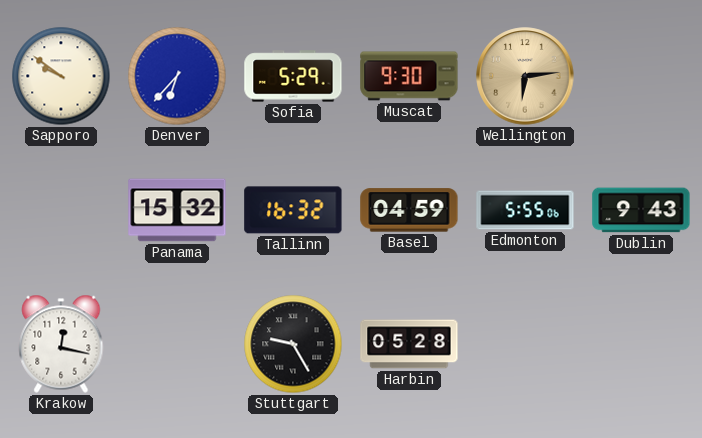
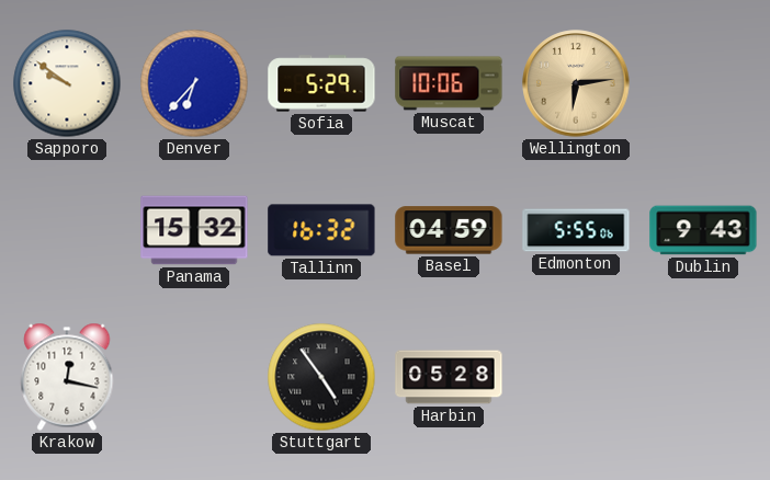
Muscat: 9:30 -> 10:06 (449, 83)
Stuttgart: 9:25 -> 4:54 (321, 377)
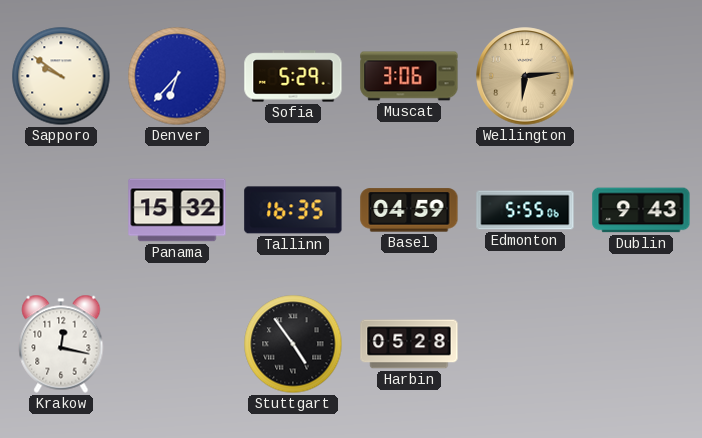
Muscat: 10:06 -> 3:06 (409, 76)
Tallinn: 16:32 -> 16:35 (293, 210)
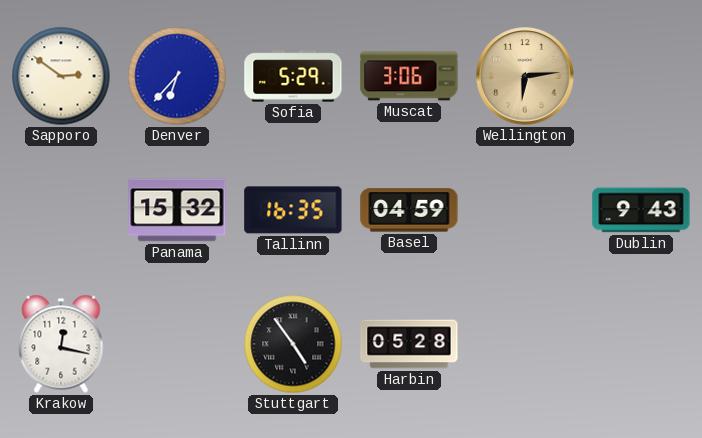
Sapporo: 9:51 -> 2:51 (61, 76)
Edmonton: 5:55 -> none (525, 210)
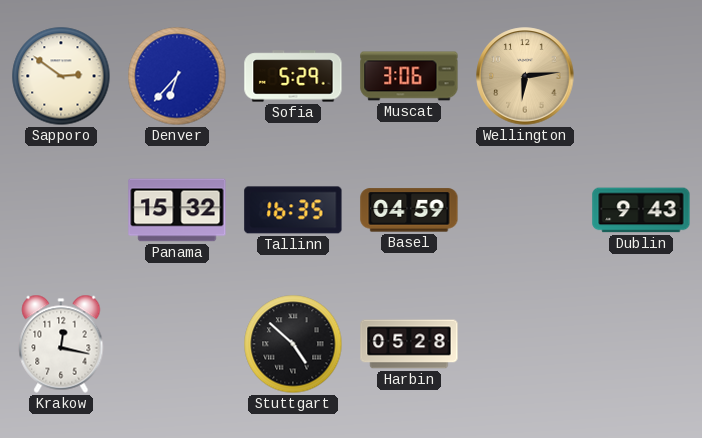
Stuttgart: 4:54 -> 4:52 (293, 344)
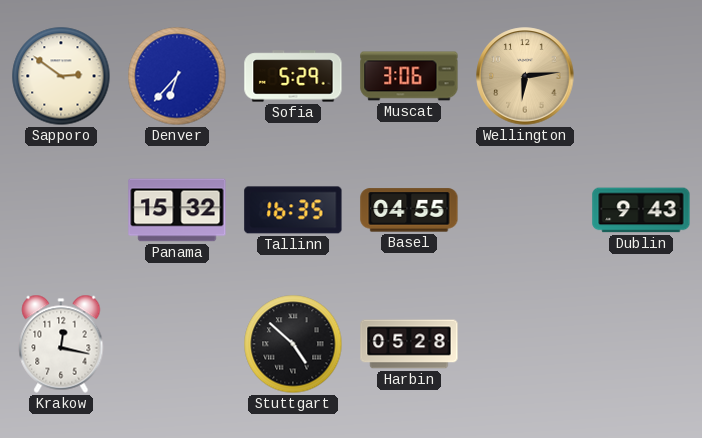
Basel: 04:59 -> 04:55 (409, 210)
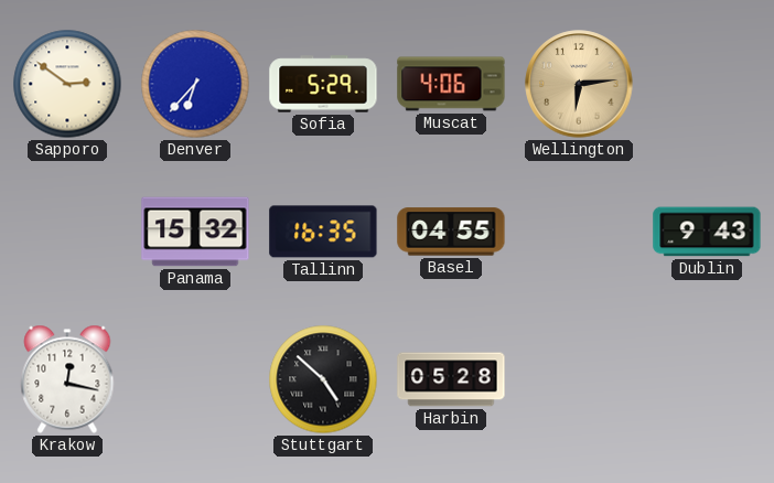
Muscat: 3:06 -> 4:06 (451, 84)
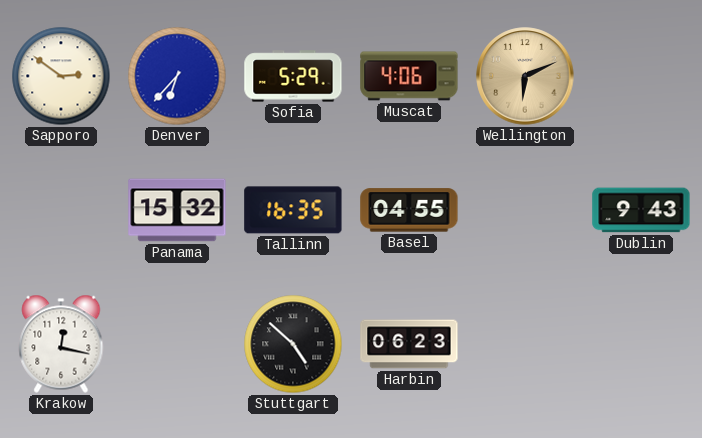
Wellington: 6:14 -> 6:11 (525, 76)
Harbin: 05:28 -> 06:23 (409, 344)
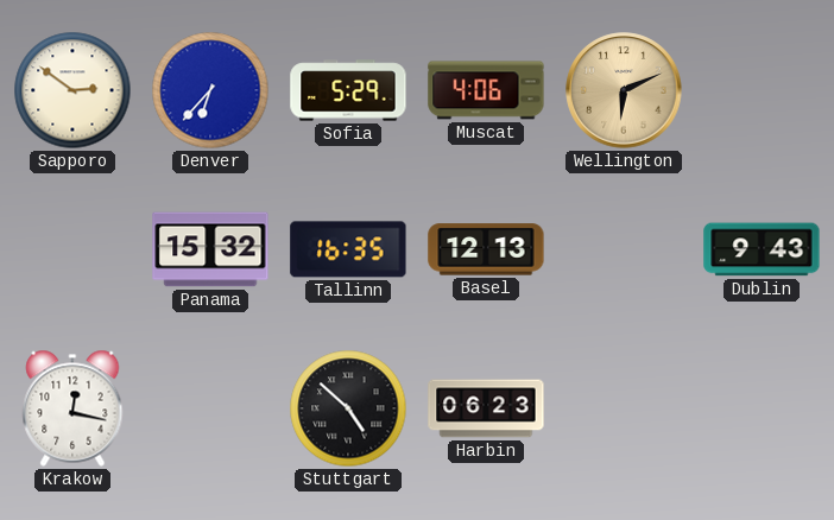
Basel: 04:55 -> 12:13 (486, 249)
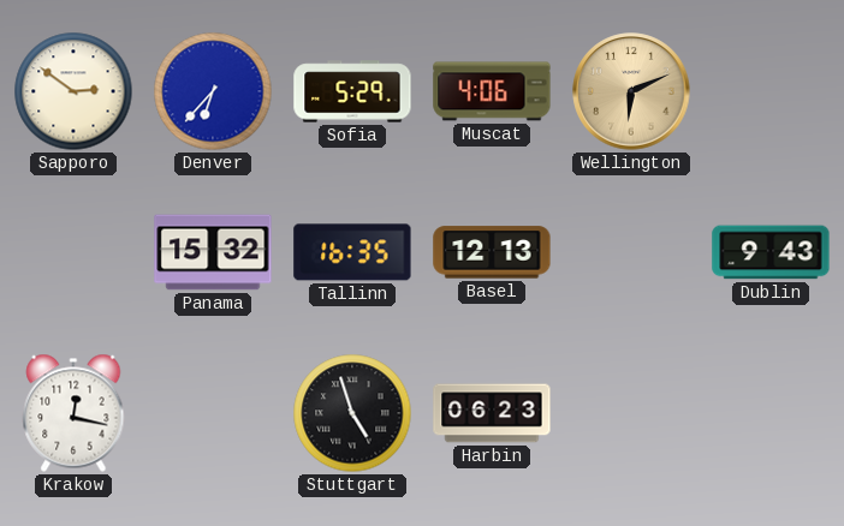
Stuttgart: 4:52 -> 4:57 (352, 413)
